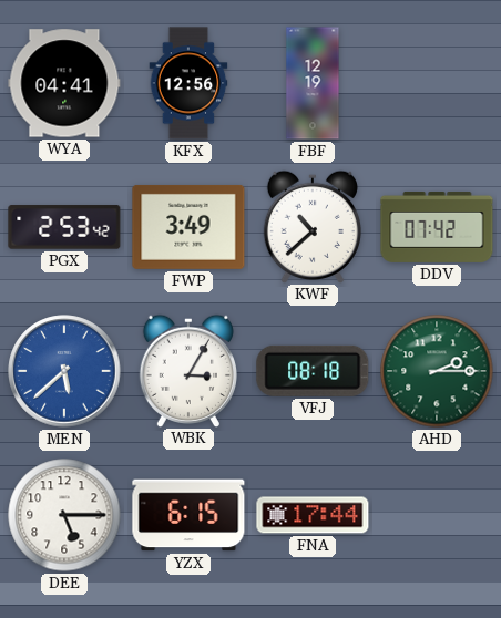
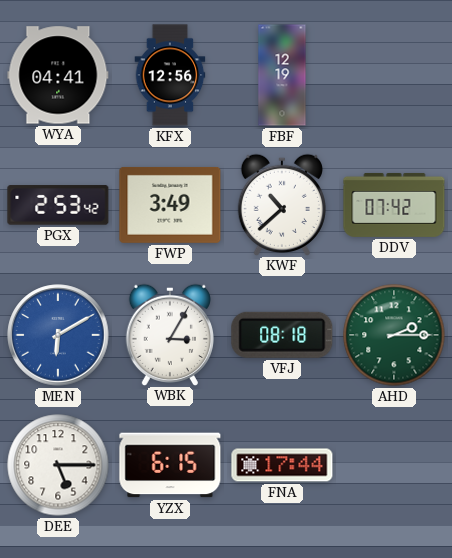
MEN: 5:38 -> 6:10 (58, 335)
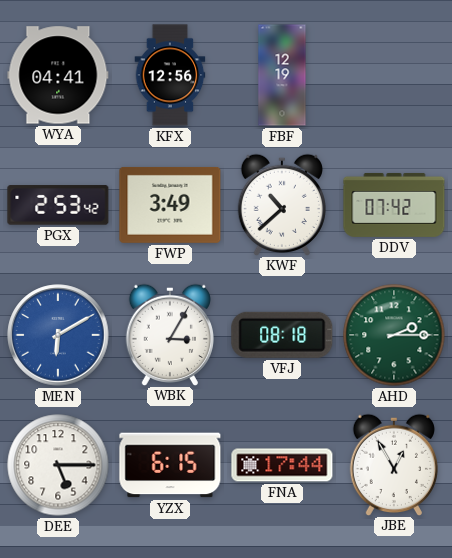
JBE: none -> 12:55 (394, 464)
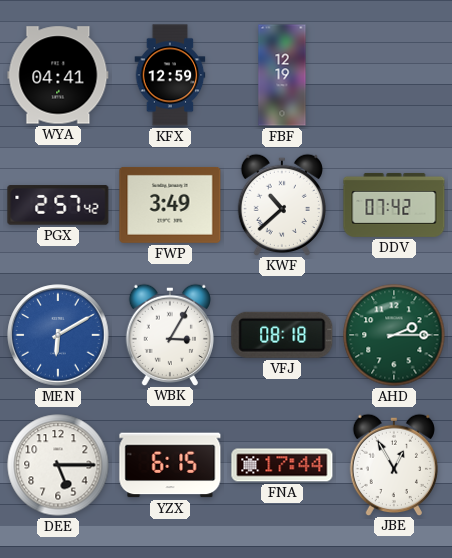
KFX: 12:56 -> 12:59 (170, 75)
PGX: 2:53 -> 2:57 (58, 205)
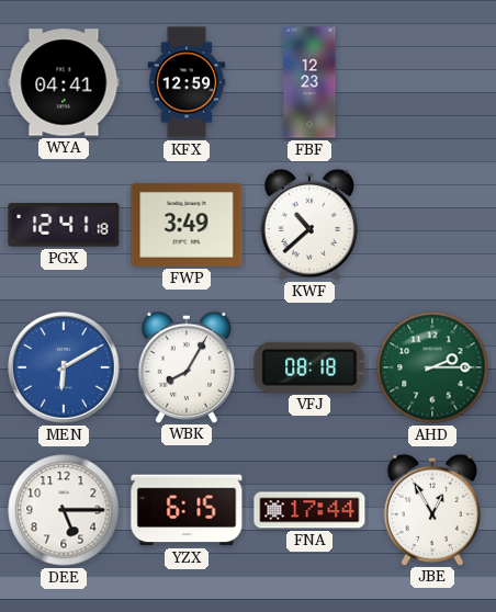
FBF: 12:19 -> 12:23 (309, 82)
PGX: 2:57 -> 12:41 (64, 225)
DDV: 07:42 -> none (394, 205)
WBK: 3:05 -> 8:05 (187, 366)
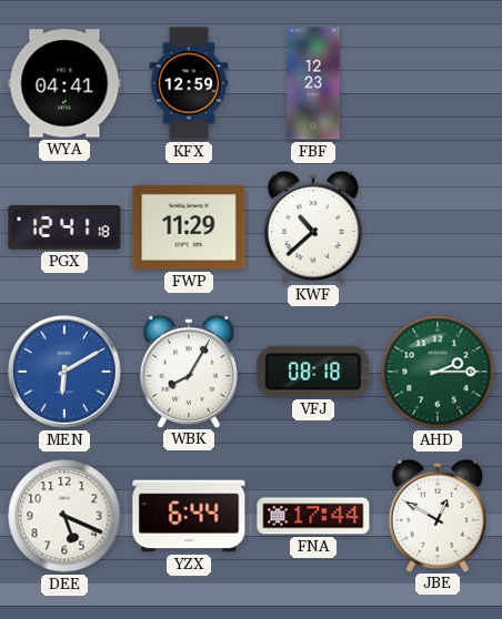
FWP: 3:49 -> 11:29 (189, 227)
DEE: 5:15 -> 5:19 (64, 516)
YZX: 6:15 -> 6:44 (189, 516)
JBE: 12:55 -> 12:50 (438, 515)
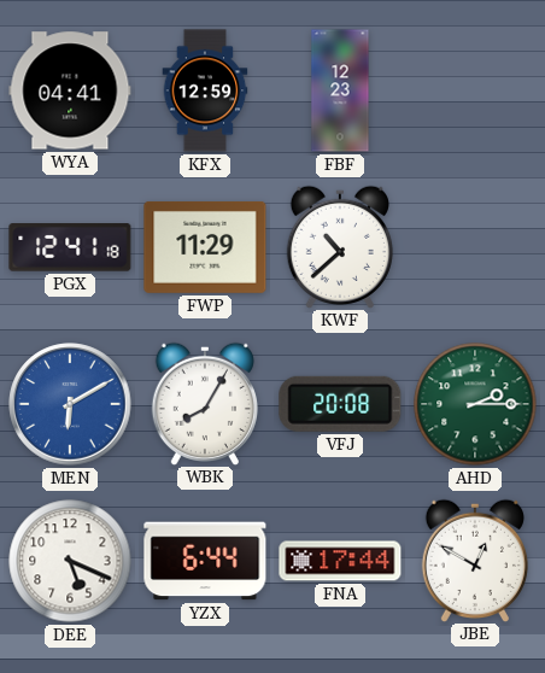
VFJ: 08:18 -> 20:08 (340, 404)
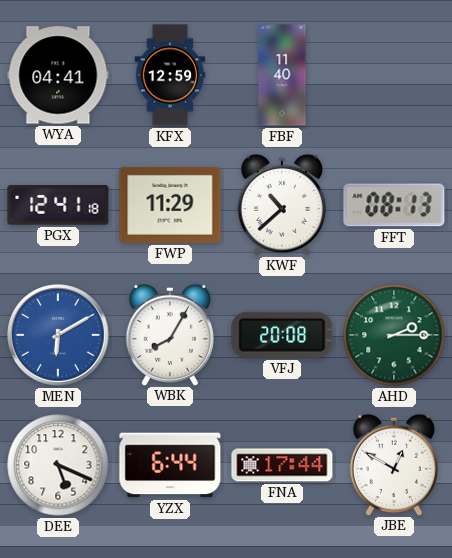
FBF: 12:23 -> 11:40 (282, 75)
FFT: none -> 08:13 (394, 205)
